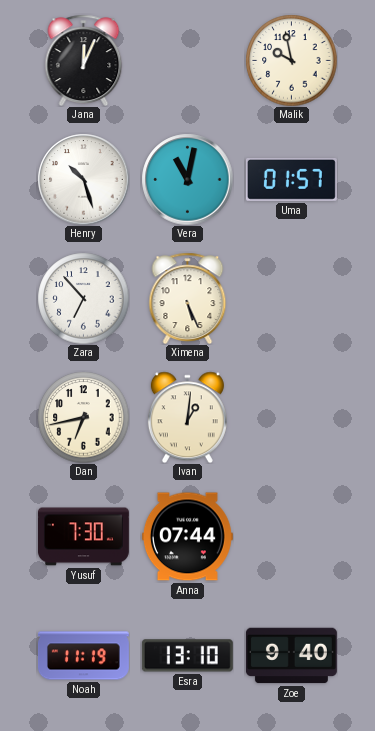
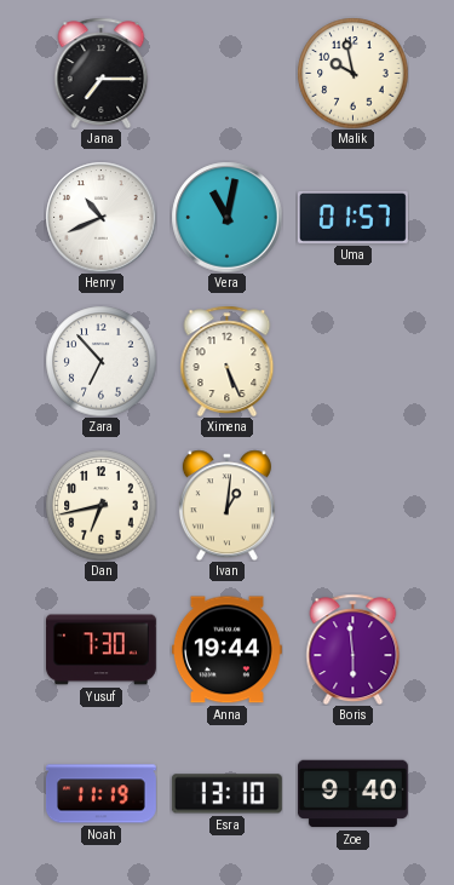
Jana: 12:04 -> 7:15 (102, 73)
Henry: 10:27 -> 10:41 (100, 217)
Anna: 07:44 -> 19:44 (226, 650)
Boris: none -> 5:59 (354, 649)
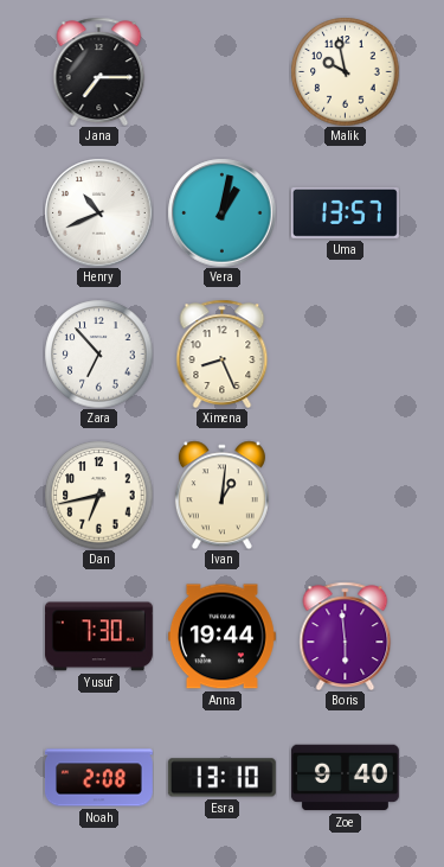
Vera: 11:02 -> 1:02 (221, 212)
Uma: 01:57 -> 13:57 (345, 212)
Ximena: 5:26 -> 8:26 (223, 353)
Noah: 11:19 -> 2:08 (98, 778)
